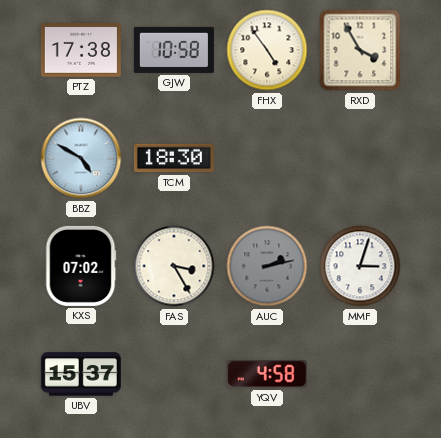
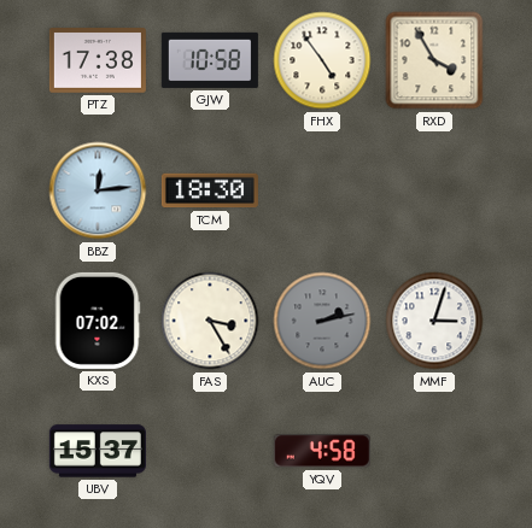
BBZ: 4:50 -> 12:14 (98, 190)
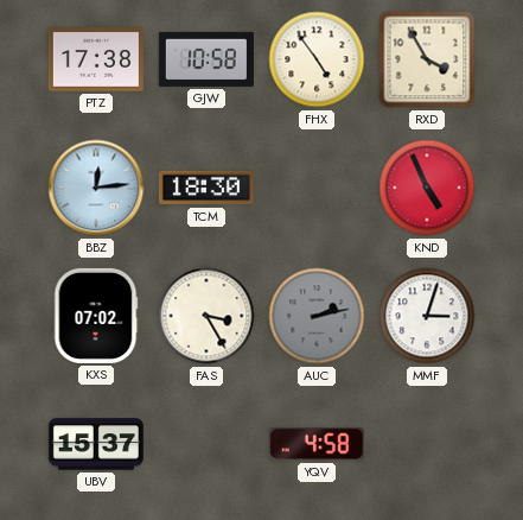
KND: none -> 4:56 (427, 188)
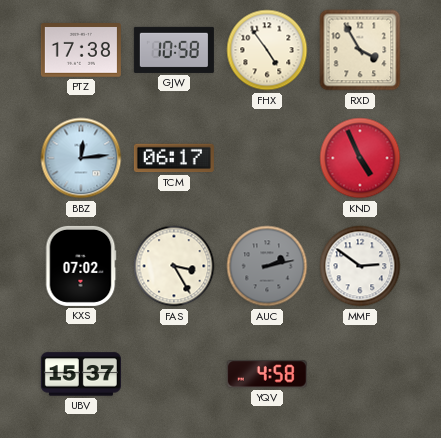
TCM: 18:30 -> 06:17 (174, 158)
MMF: 3:03 -> 2:51 (360, 266)
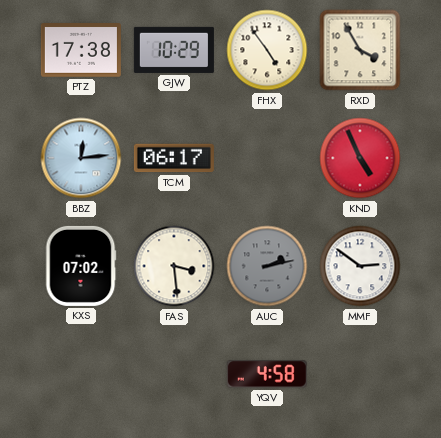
GJW: 10:58 -> 10:29 (174, 50)
FAS: 3:25 -> 3:29 (174, 266)
UBV: 15:37 -> none (81, 374)
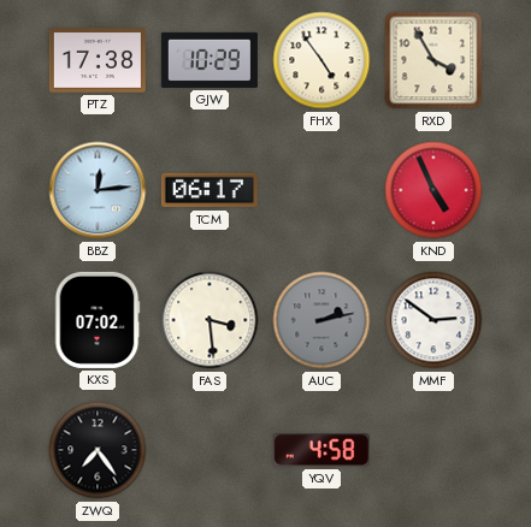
ZWQ: none -> 7:24 (98, 450)
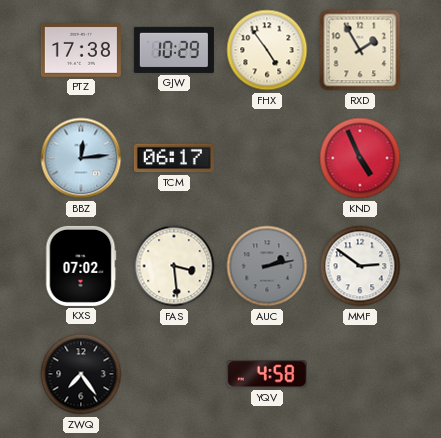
RXD: 3:55 -> 1:55 (360, 50)
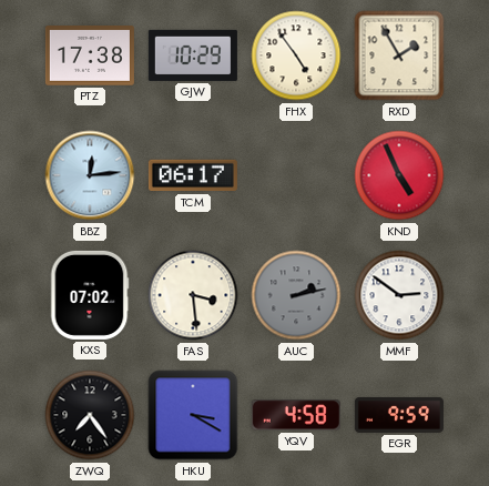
HKU: none -> 3:20 (193, 415)
EGR: none -> 9:59 (399, 415)
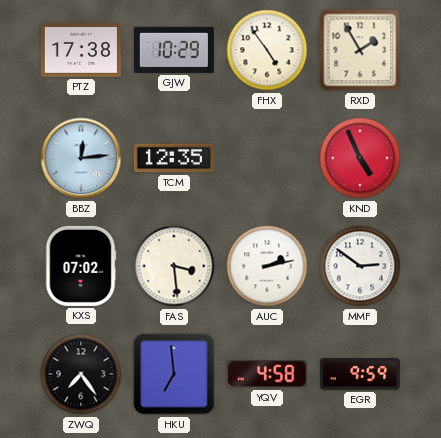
TCM: 06:17 -> 12:35 (174, 158)
AUC dial: grey -> white (267, 266)
HKU: 3:20 -> 6:59 (174, 374)
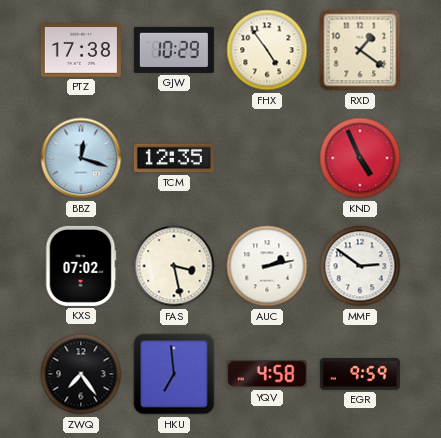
RXD: 1:55 -> 1:21 (360, 50)
BBZ: 12:14 -> 12:18 (81, 158)
FAS: 3:29 -> 3:28 (174, 266)
